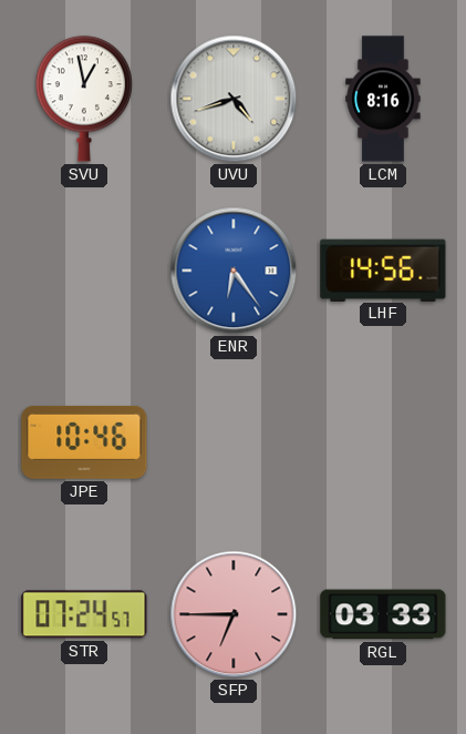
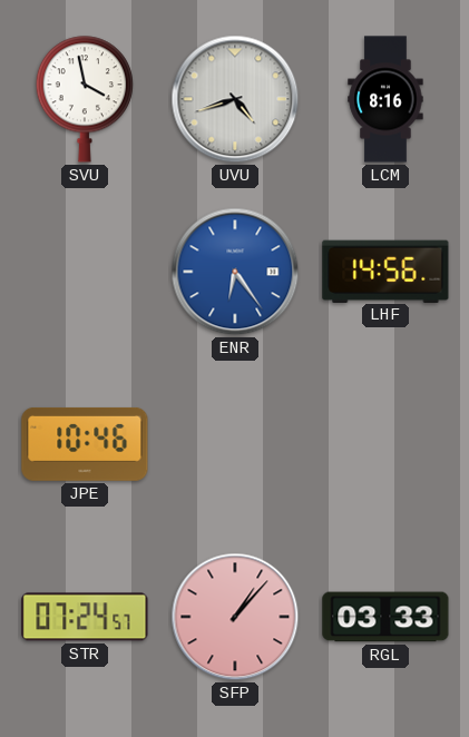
SVU: 12:58 -> 3:58 (85, 99)
SFP: 6:45 -> 1:07 (235, 617)
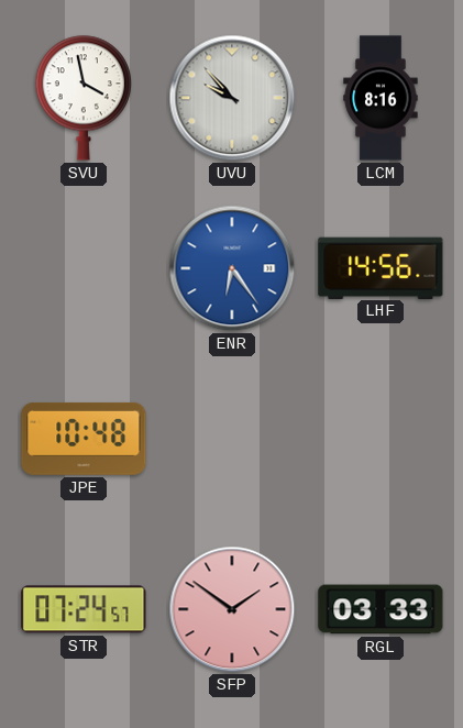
UVU: 4:42 -> 9:53 (232, 98)
JPE: 10:46 -> 10:48 (84, 439)
SFP: 1:07 -> 1:51 (232, 609)
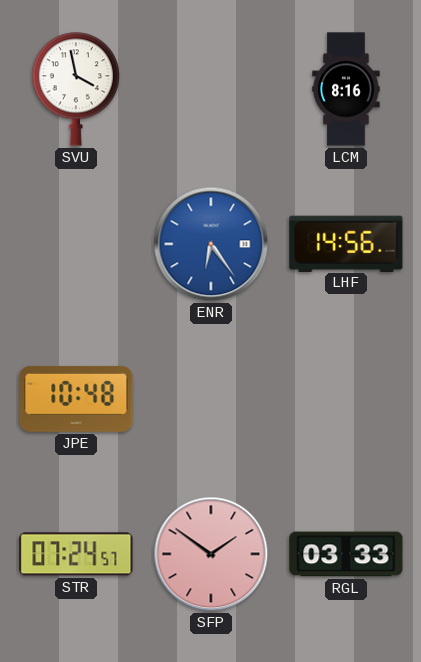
UVU: 9:53 -> none (232, 98)
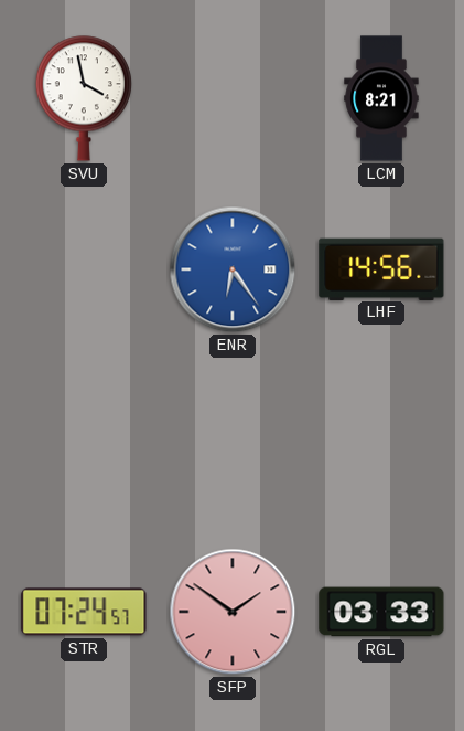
LCM: 8:16 -> 8:21 (381, 98)
JPE: 10:48 -> none (76, 399)
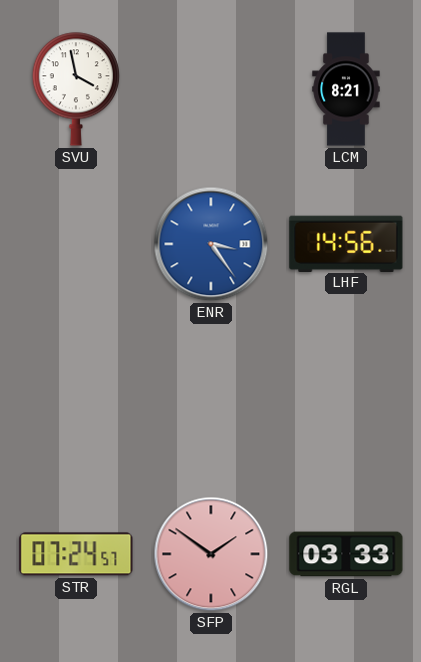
ENR: 6:24 -> 3:24 (211, 244)
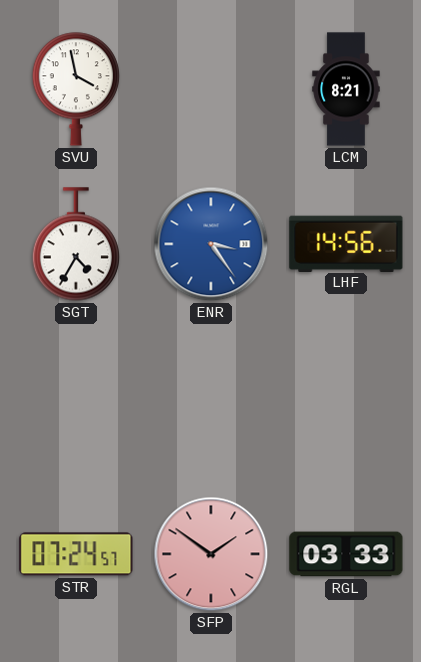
SGT: none -> 4:35 (76, 244)
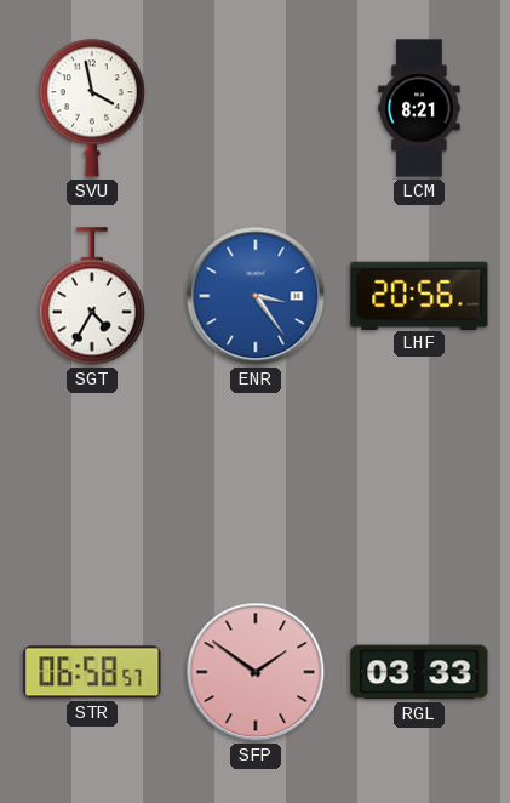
LHF: 14:56 -> 20:56 (419, 295)
STR: 07:24 -> 06:58 (92, 672)
